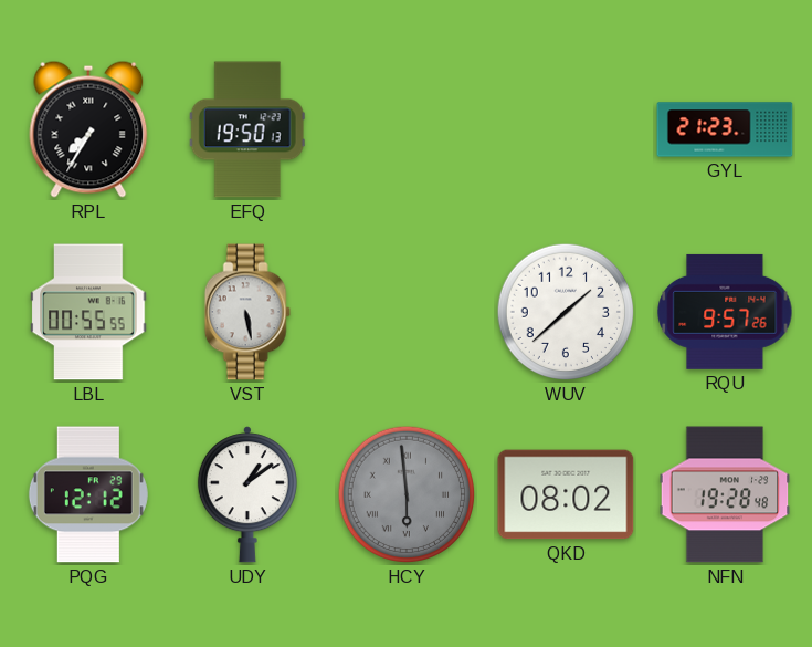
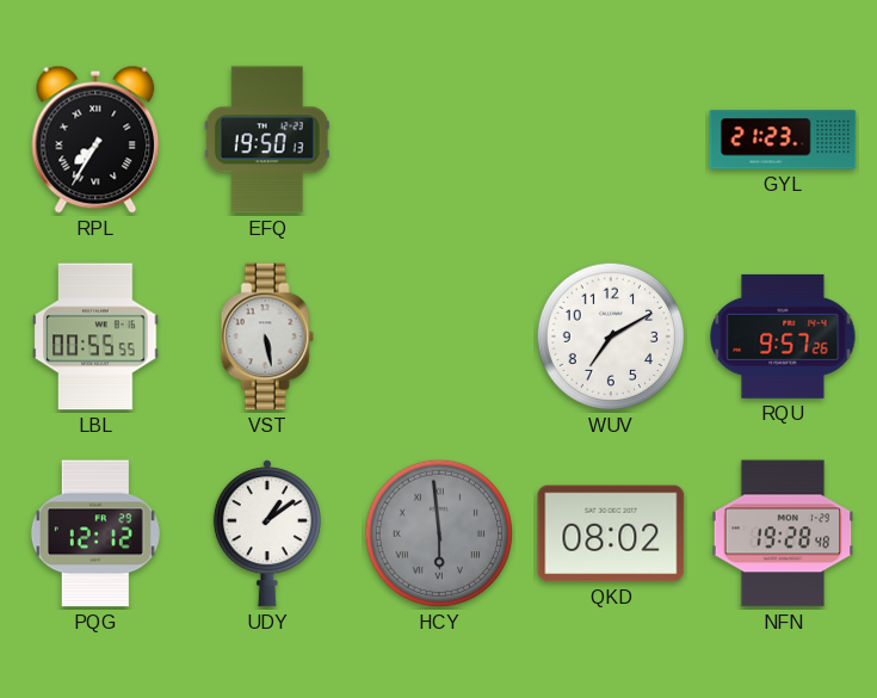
WUV: 1:38 -> 7:10 (611, 336)
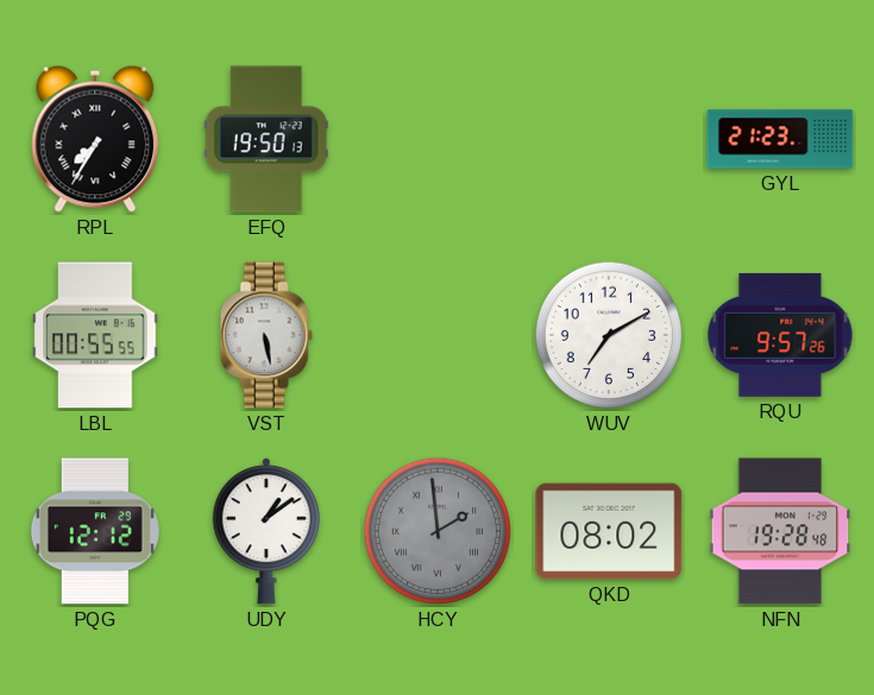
HCY: 5:59 -> 1:59 (438, 531)
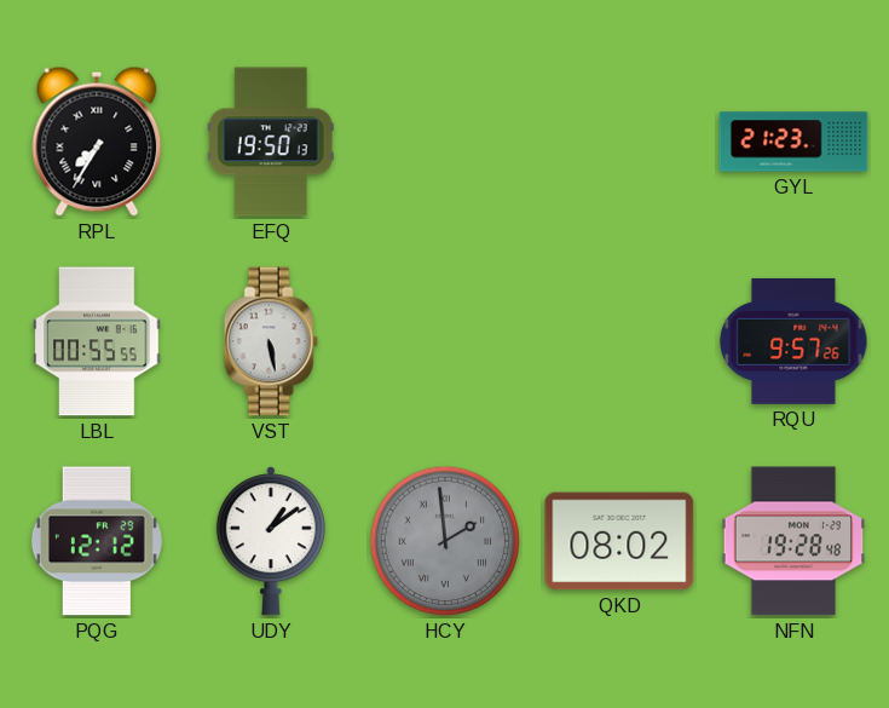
WUV: 7:10 -> none (609, 335)
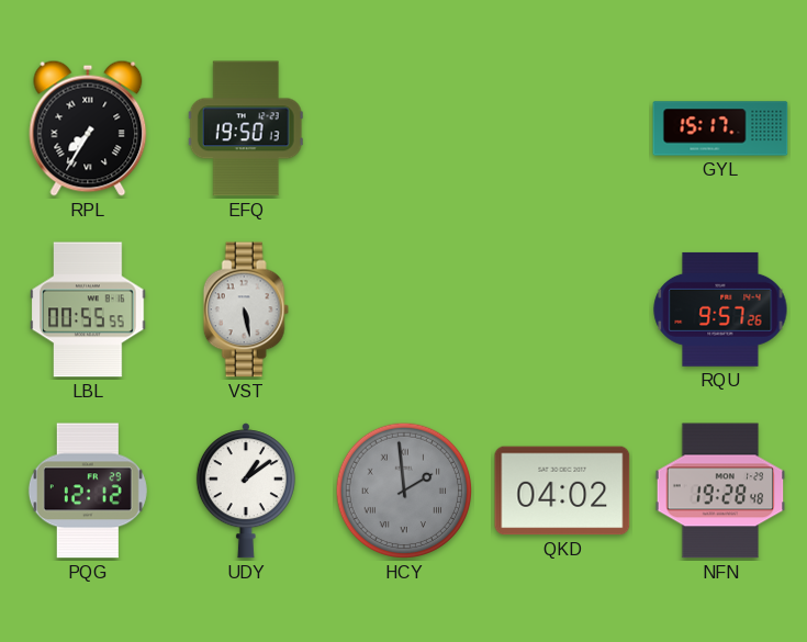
GYL: 21:23 -> 15:17 (720, 128)
QKD: 08:02 -> 04:02 (562, 491)
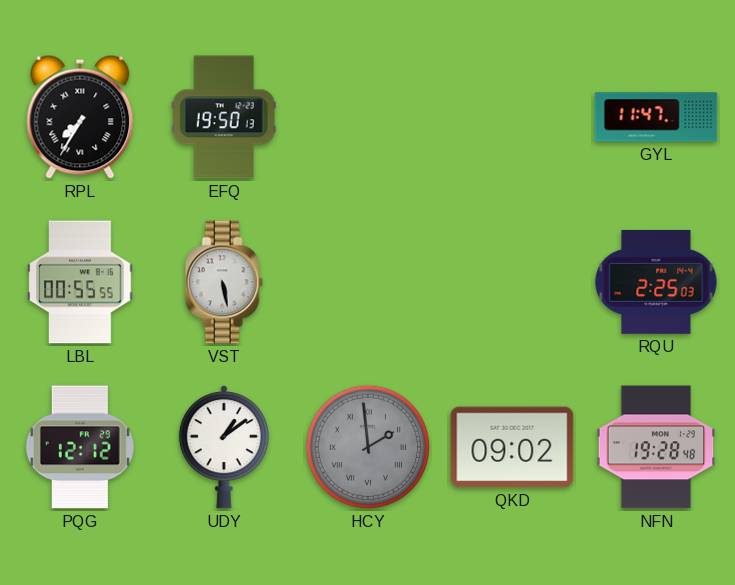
GYL: 15:17 -> 11:47 (656, 117)
RQU: 9:57 -> 2:25 (656, 282)
QKD: 04:02 -> 09:02 (512, 447)
